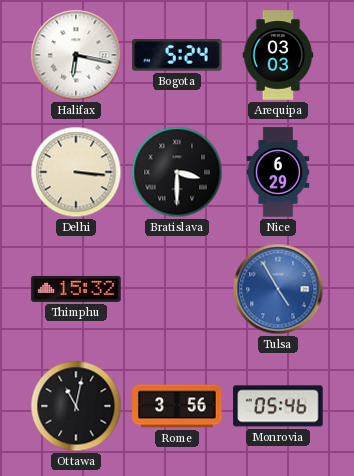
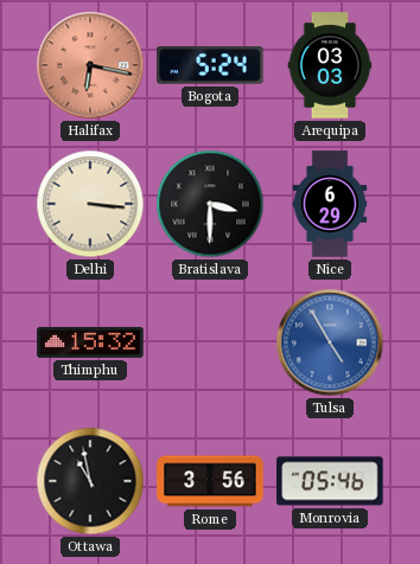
Halifax dial: white -> salmon (90, 65)
Ottawa: 11:02 -> 10:58 (90, 481)
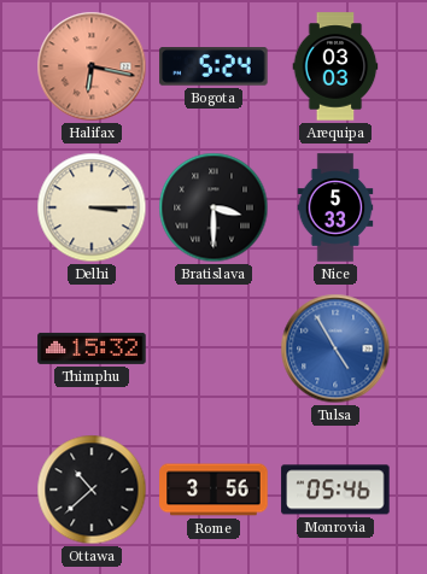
Delhi: 3:16 -> 3:15 (92, 207)
Nice: 6:29 -> 5:33 (335, 207)
Ottawa: 10:58 -> 10:38 (92, 490)
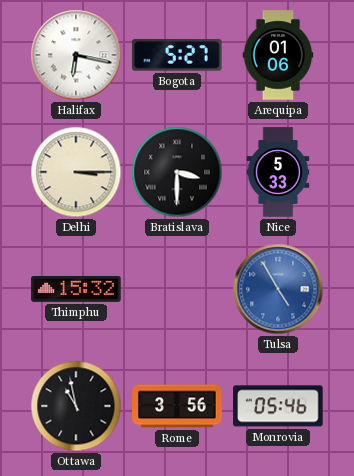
Halifax dial: salmon -> white (76, 55)
Bogota: 5:24 -> 5:27 (177, 56)
Arequipa: 03:03 -> 01:06 (278, 55)
Ottawa: 10:38 -> 10:58 (76, 406)
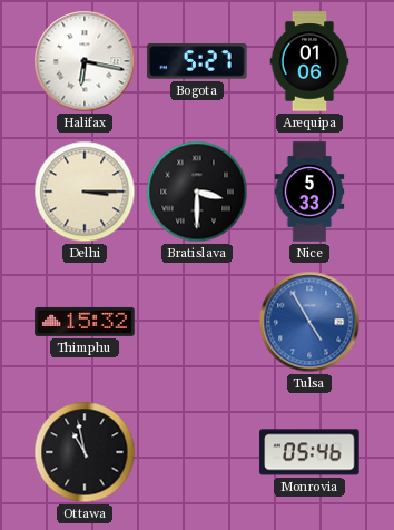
Rome: 3:56 -> none (177, 406)
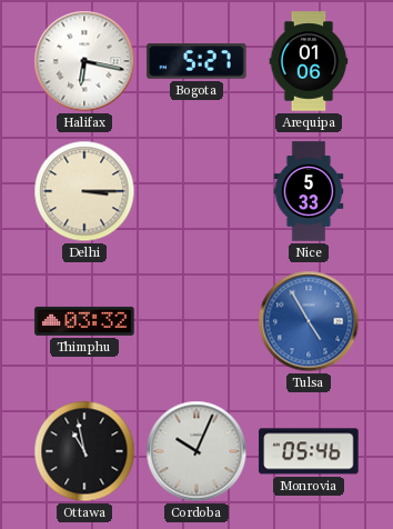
Bratislava: 3:30 -> none (197, 192)
Thimphu: 15:32 -> 03:32 (84, 321)
Cordoba: none -> 10:04 (196, 451)
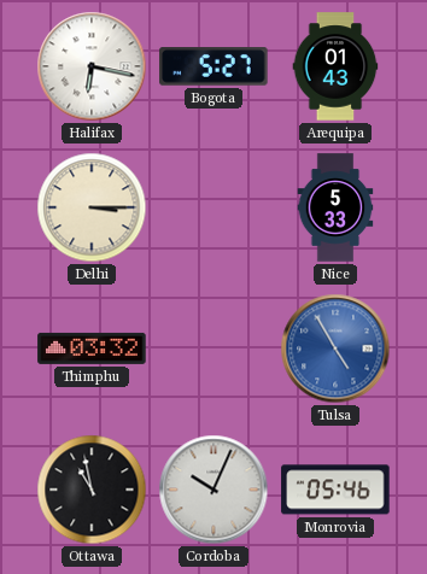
Arequipa: 01:06 -> 01:43 (335, 66)
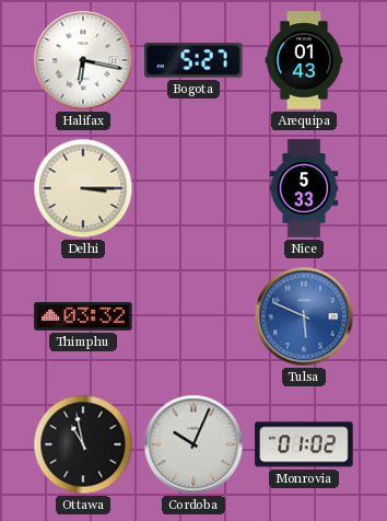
Tulsa: 4:55 -> 5:49 (304, 316)
Monrovia: 05:46 -> 01:02 (304, 444)
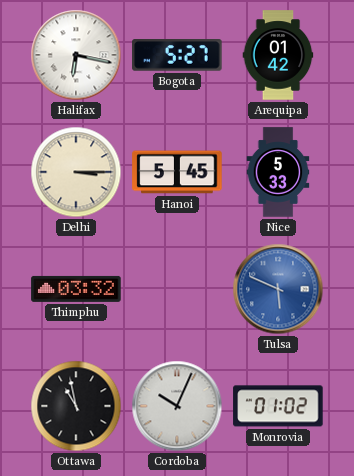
Arequipa: 01:43 -> 01:42 (278, 55)
Hanoi: none -> 5:45 (177, 172)
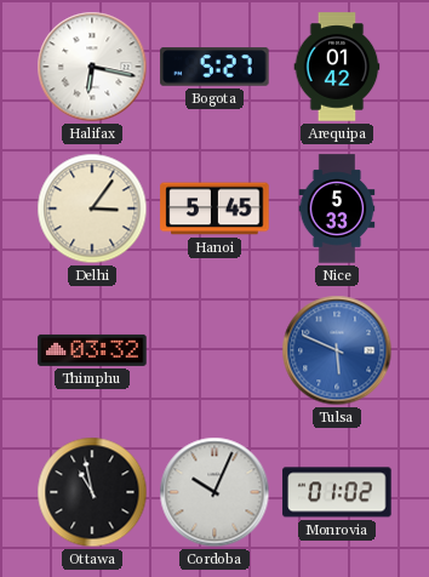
Delhi: 3:15 -> 3:06 (92, 208)
